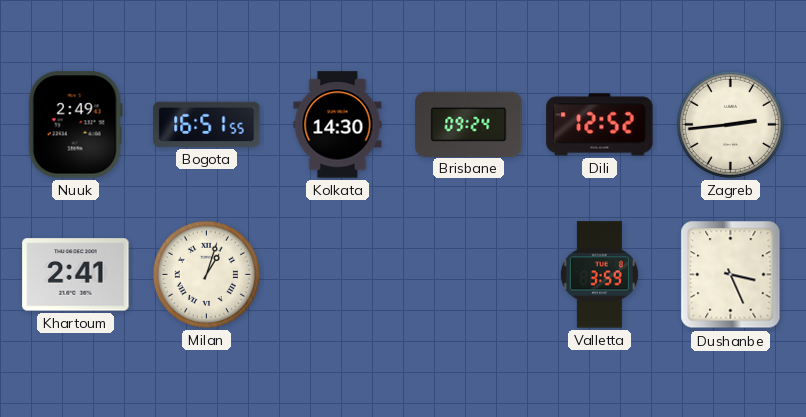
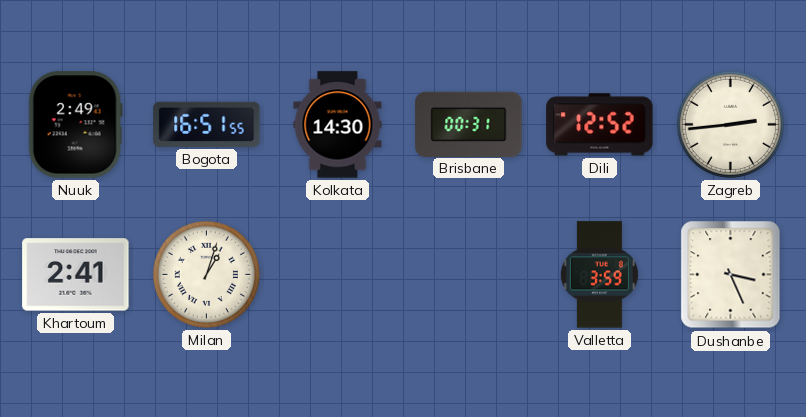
Brisbane: 09:24 -> 00:31 (469, 124)
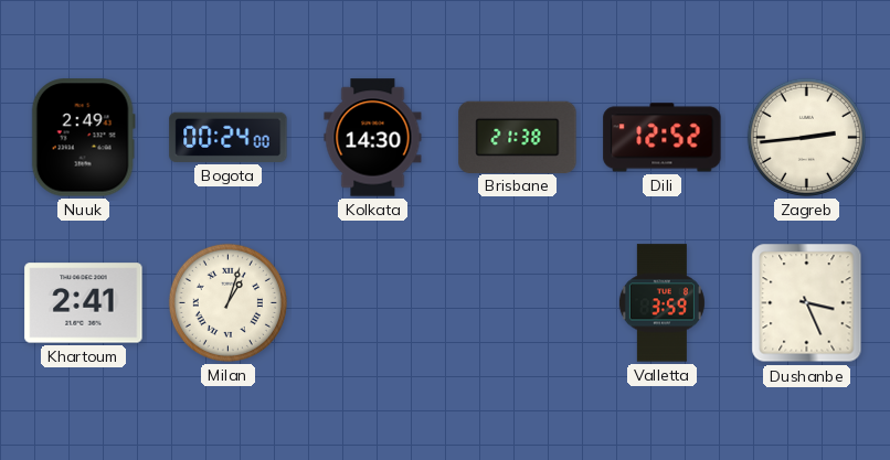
Bogota: 16:51 -> 00:24 (229, 137)
Brisbane: 00:31 -> 21:38 (518, 137)
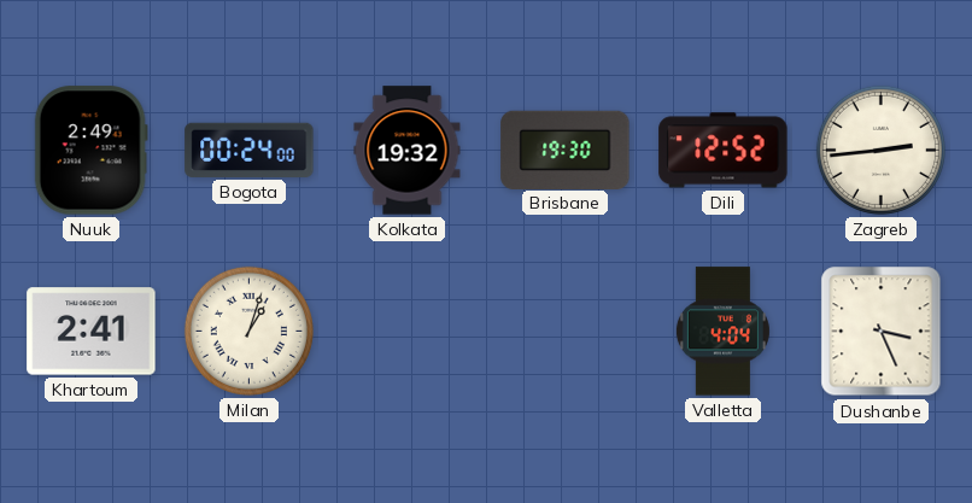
Kolkata: 14:30 -> 19:32 (408, 151)
Brisbane: 21:38 -> 19:30 (566, 150)
Valletta: 3:59 -> 4:04 (722, 332)
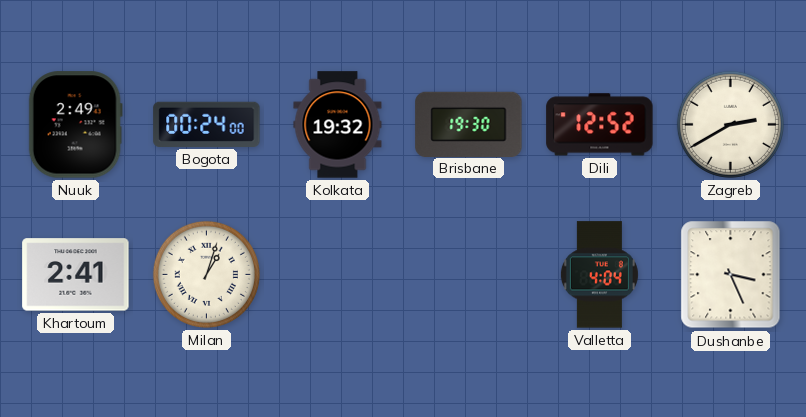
Zagreb: 2:44 -> 2:40 (730, 124)
